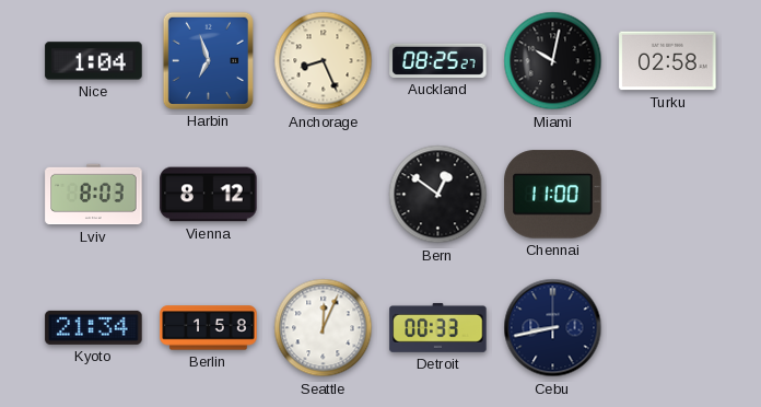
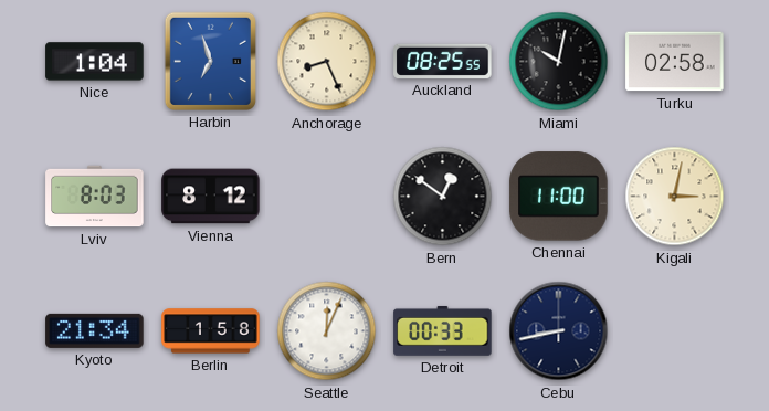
Auckland: 08:25:27 -> 08:25:55 (443, 61)
Kigali: none -> 3:02 (675, 197)
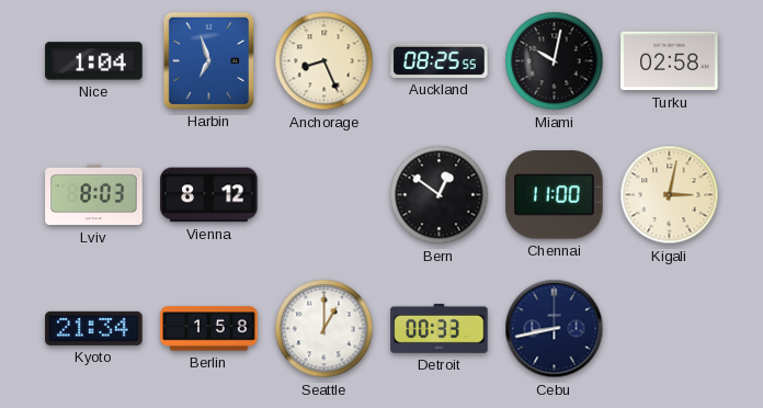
Seattle: 12:04 -> 1:00 (324, 329)
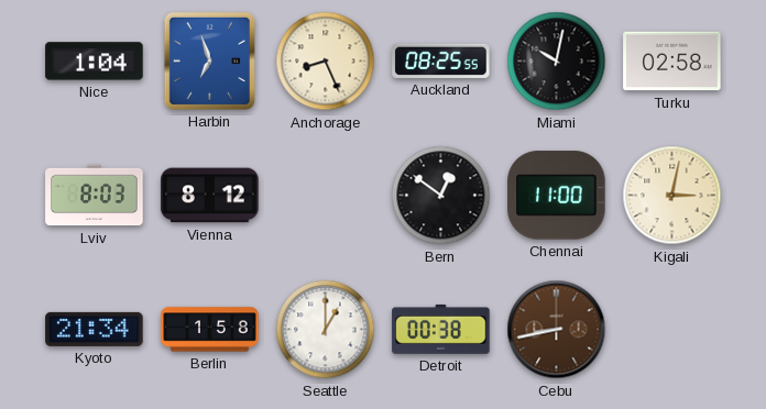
Detroit: 00:33 -> 00:38 (441, 329)
Cebu dial: navy -> brown (557, 330)
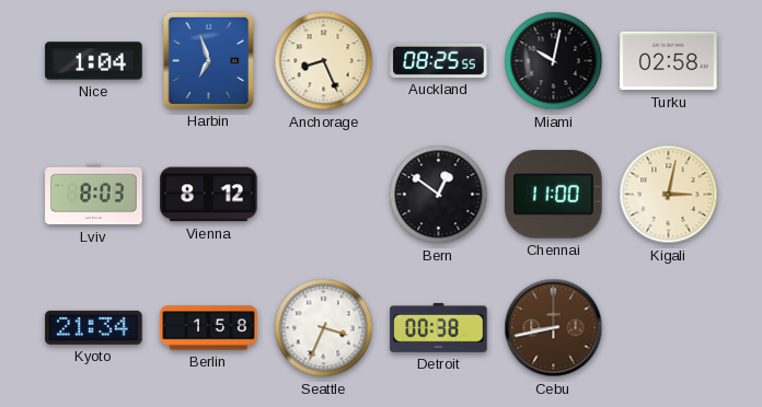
Seattle: 1:00 -> 3:34 (324, 328)
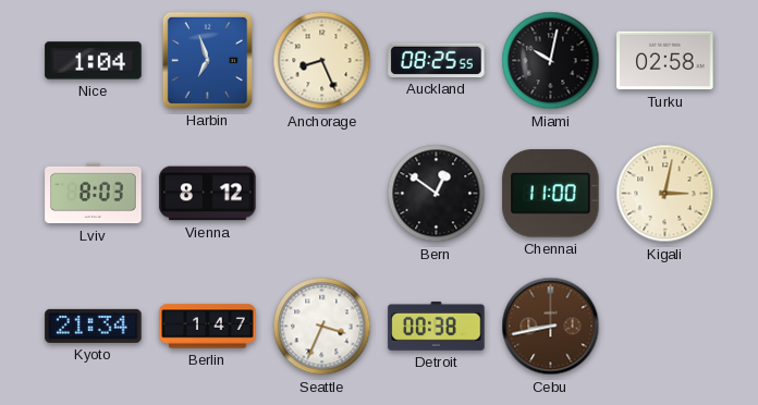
Berlin: 1:58 -> 1:47 (208, 327)
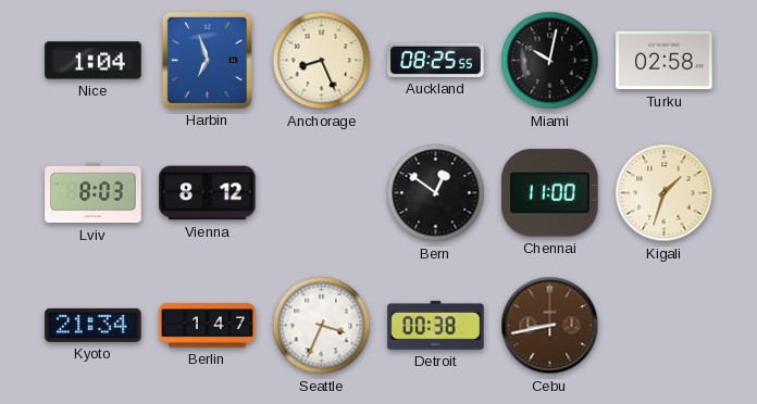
Kigali: 3:02 -> 1:33 (665, 193)
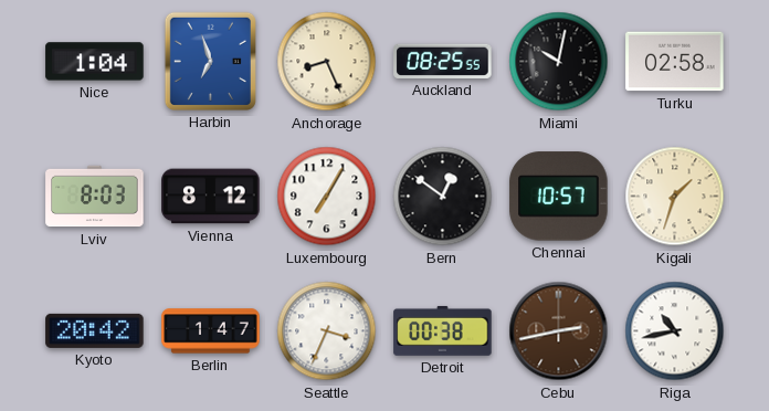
Luxembourg: none -> 7:05 (327, 197)
Chennai: 11:00 -> 10:57 (559, 197)
Kyoto: 21:34 -> 20:42 (95, 330)
Cebu: 8:43 -> 2:43 (559, 331)
Riga: none -> 10:43 (675, 331)
